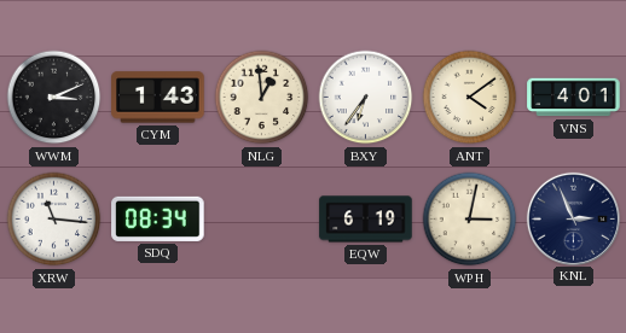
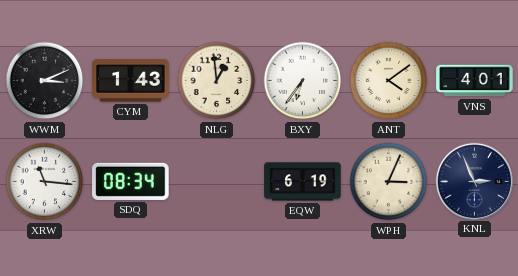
WPH: 3:02 -> 3:04 (389, 182)
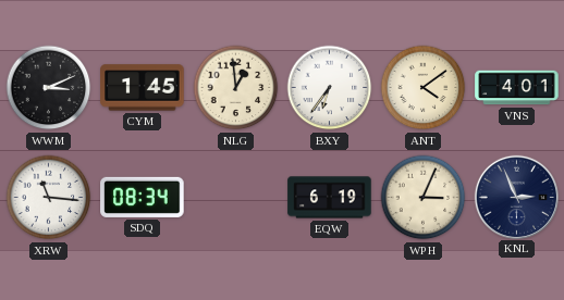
CYM: 1:43 -> 1:45 (143, 88)
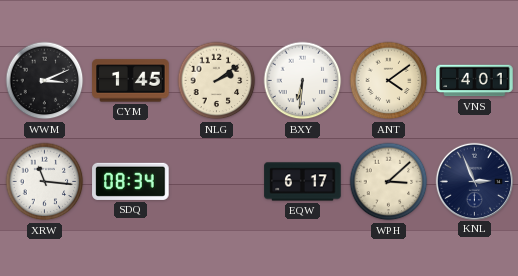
NLG: 12:59 -> 2:09 (217, 81)
BXY: 6:36 -> 6:31 (303, 81)
EQW: 6:19 -> 6:17 (303, 182)
WPH: 3:04 -> 3:08 (389, 182)
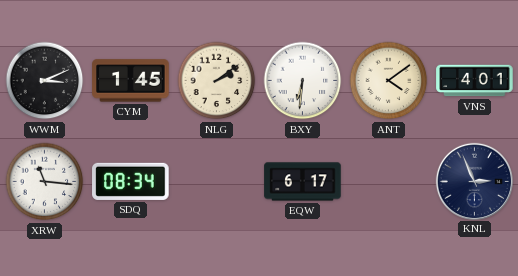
WPH: 3:08 -> none (389, 182)
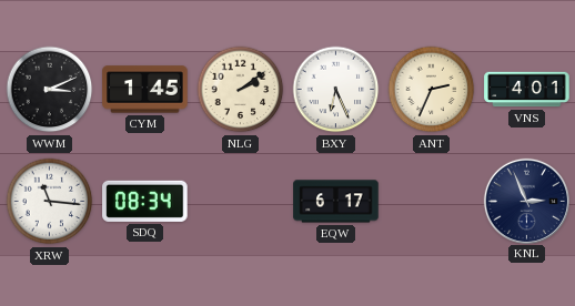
BXY: 6:31 -> 6:26 (336, 90)
ANT: 4:09 -> 2:34 (432, 90)
